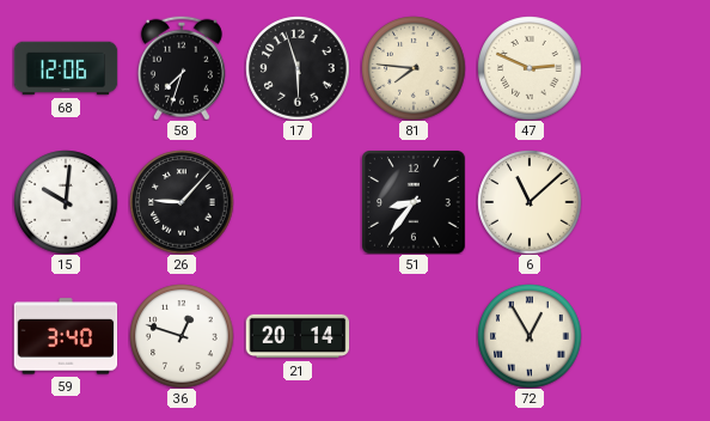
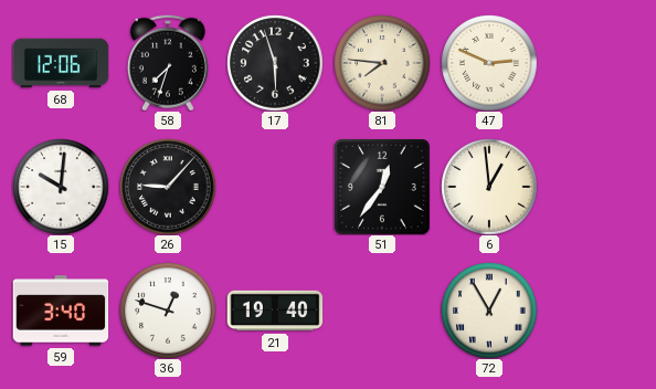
51: 8:36 -> 12:36 (382, 187)
6: 11:08 -> 12:59 (489, 187)
21: 20:14 -> 19:40 (275, 311)
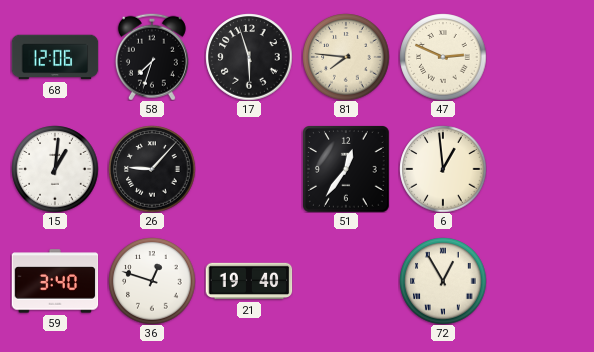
15: 10:01 -> 1:01 (55, 169)
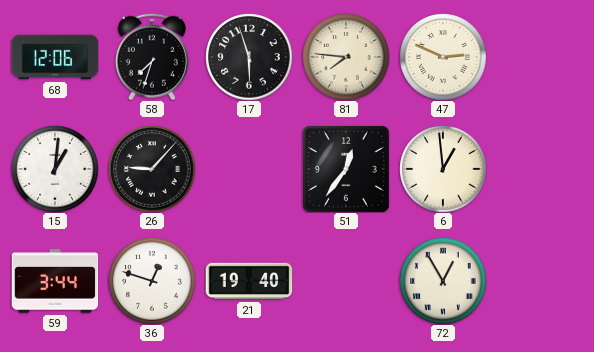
59: 3:40 -> 3:44 (55, 281)
